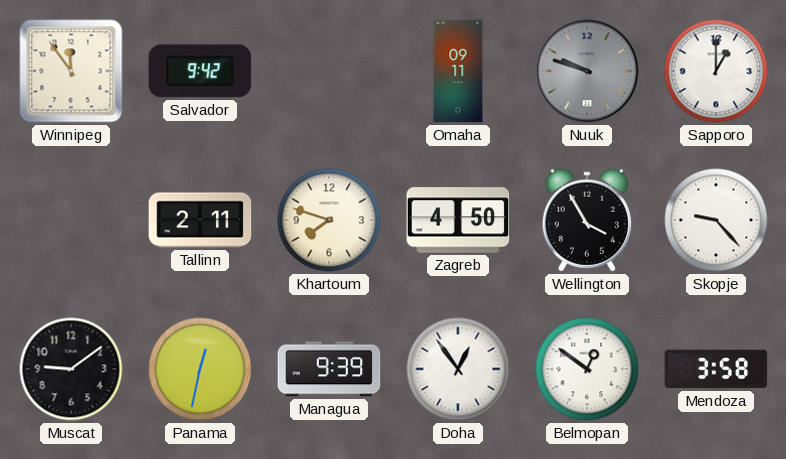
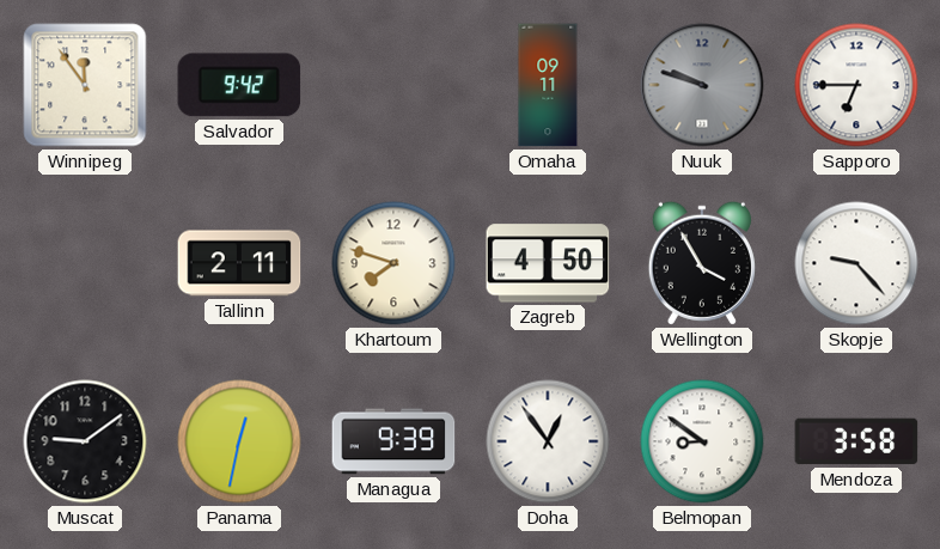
Sapporo: 1:00 -> 6:45 (856, 85)
Belmopan: 12:51 -> 8:51 (702, 441)
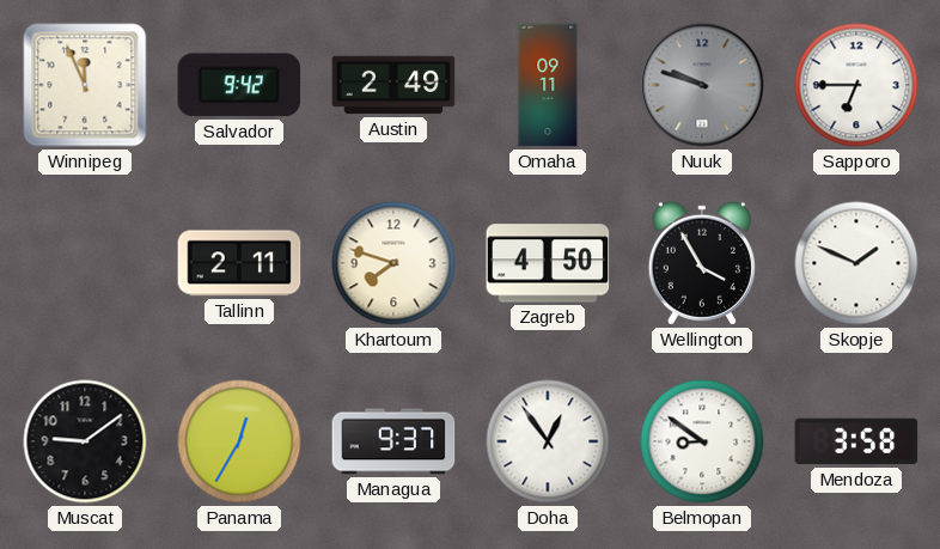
Winnipeg: 11:54 -> 11:56 (85, 85)
Austin: none -> 2:49 (393, 85)
Skopje: 9:23 -> 1:49 (856, 263)
Panama: 12:32 -> 12:35 (239, 441)
Managua: 9:39 -> 9:37 (393, 441)
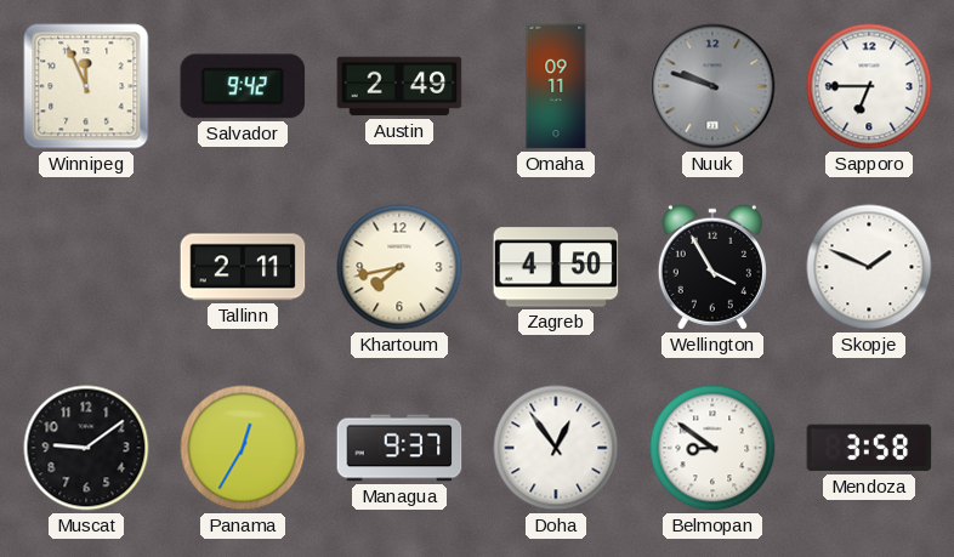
Khartoum: 7:48 -> 7:43 (399, 267)
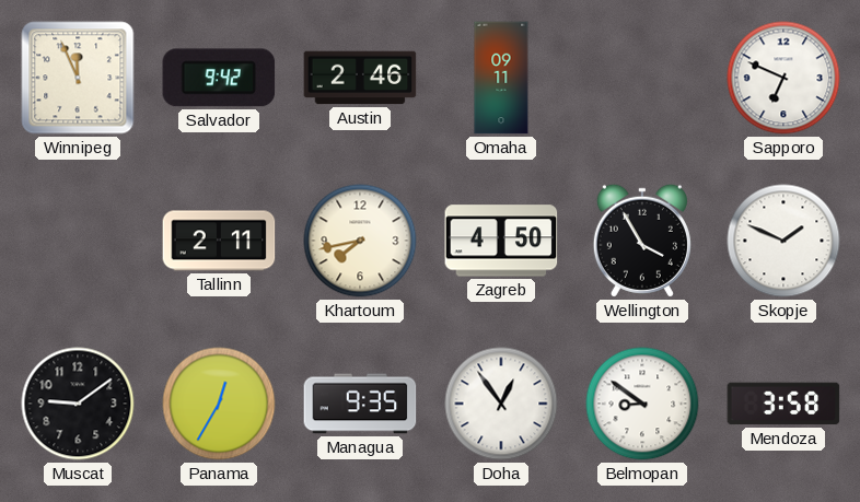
Austin: 2:49 -> 2:46 (360, 78)
Nuuk: 9:48 -> none (712, 86)
Sapporo: 6:45 -> 6:49 (783, 78)
Managua: 9:37 -> 9:35 (360, 404)
